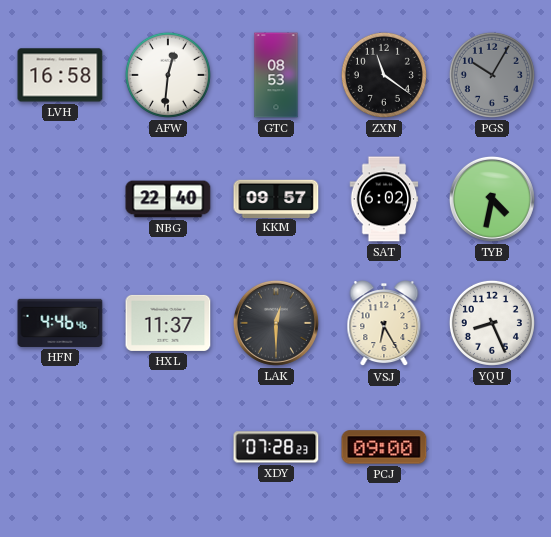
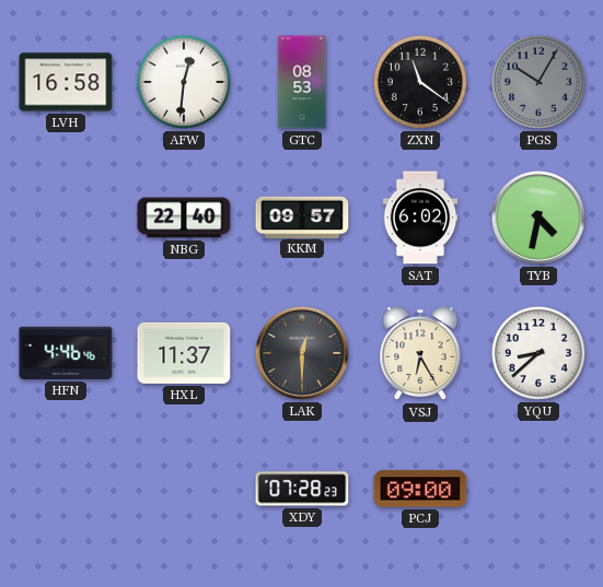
YQU: 8:26 -> 8:38 (538, 353)
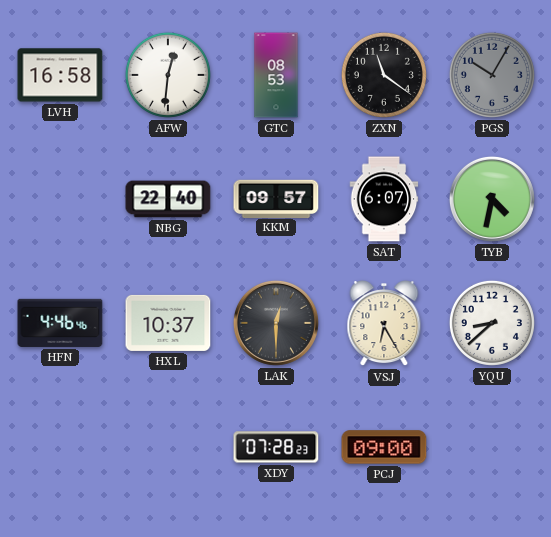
SAT: 6:02 -> 6:07 (384, 199)
HXL: 11:37 -> 10:37 (168, 323)
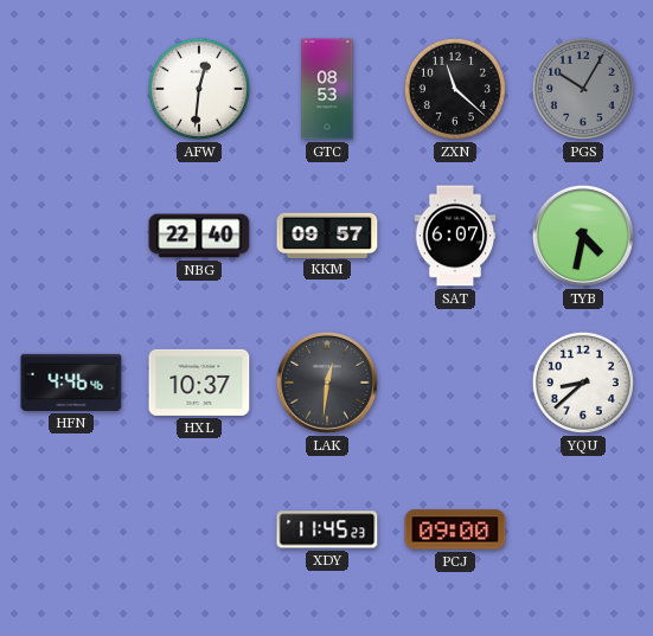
LVH: 16:58 -> none (60, 75)
ZXN: 11:21 -> 11:22 (455, 89)
LAK: 12:30 -> 12:31 (327, 383)
VSJ: 6:25 -> none (384, 324)
XDY: 07:28 -> 11:45 (327, 529)
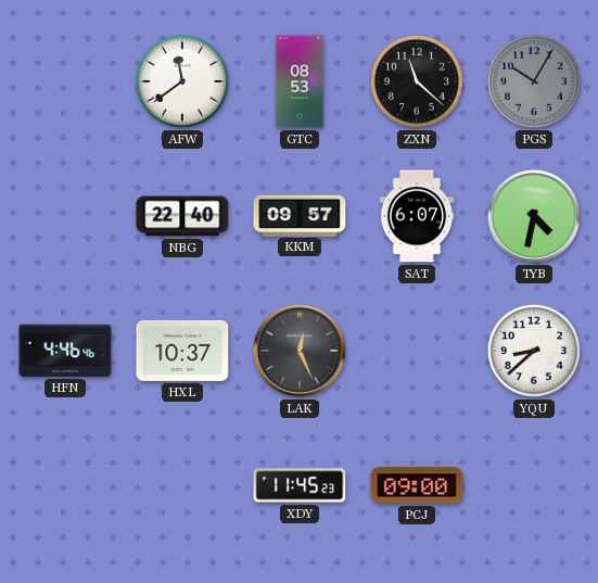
AFW: 12:31 -> 11:39 (182, 81)
LAK: 12:31 -> 12:26 (300, 351)
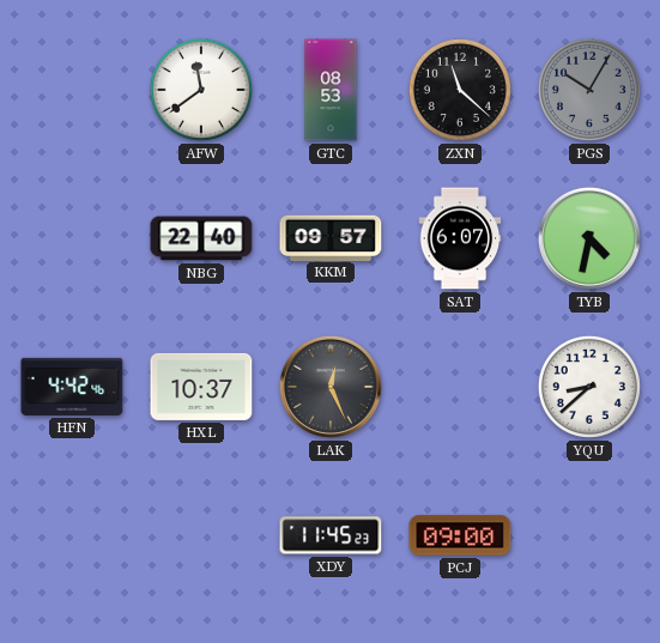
HFN: 4:46 -> 4:42 (72, 387)
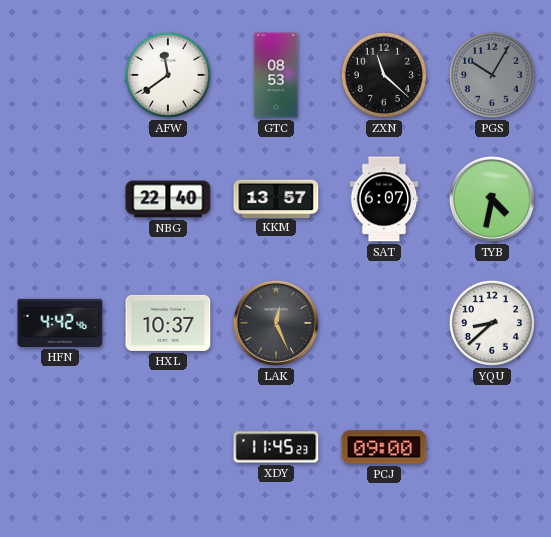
KKM: 09:57 -> 13:57 (276, 198)
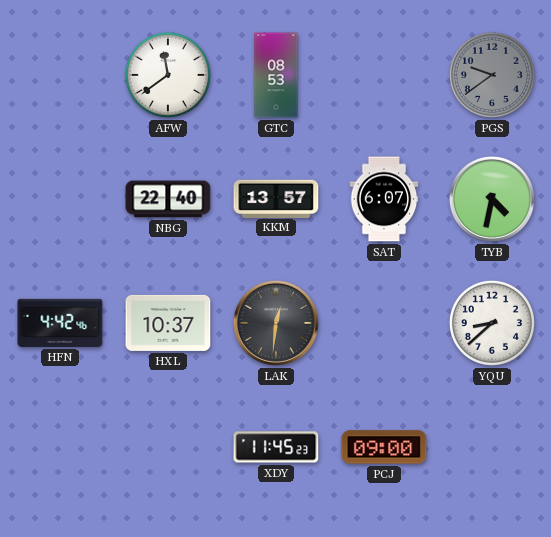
ZXN: 11:22 -> none (384, 75)
PGS: 10:05 -> 9:39 (492, 75)
LAK: 12:26 -> 12:31 (276, 323)
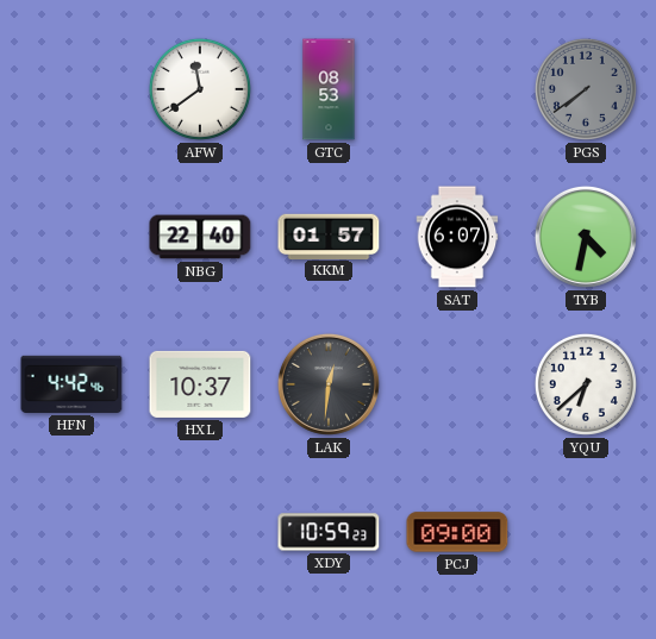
PGS: 9:39 -> 7:39 (586, 89)
KKM: 13:57 -> 01:57 (329, 236)
YQU: 8:38 -> 6:38 (586, 384)
XDY: 11:45 -> 10:59 (329, 532)
